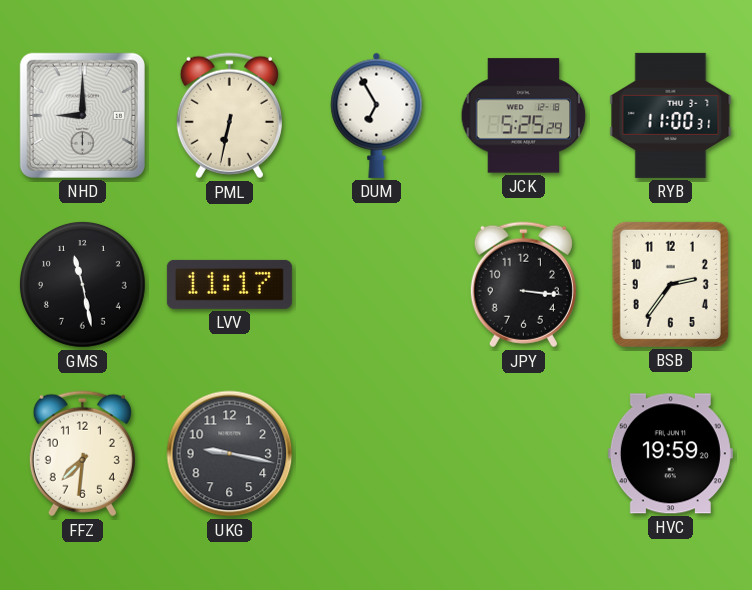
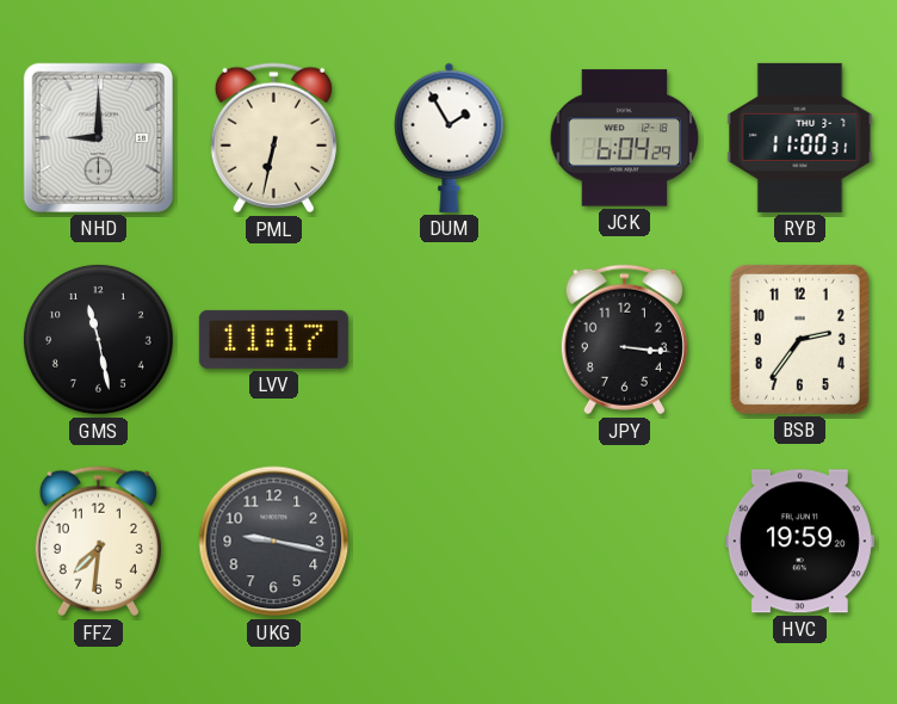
DUM: 6:55 -> 1:55 (450, 137)
JCK: 5:25 -> 6:04 (625, 138)
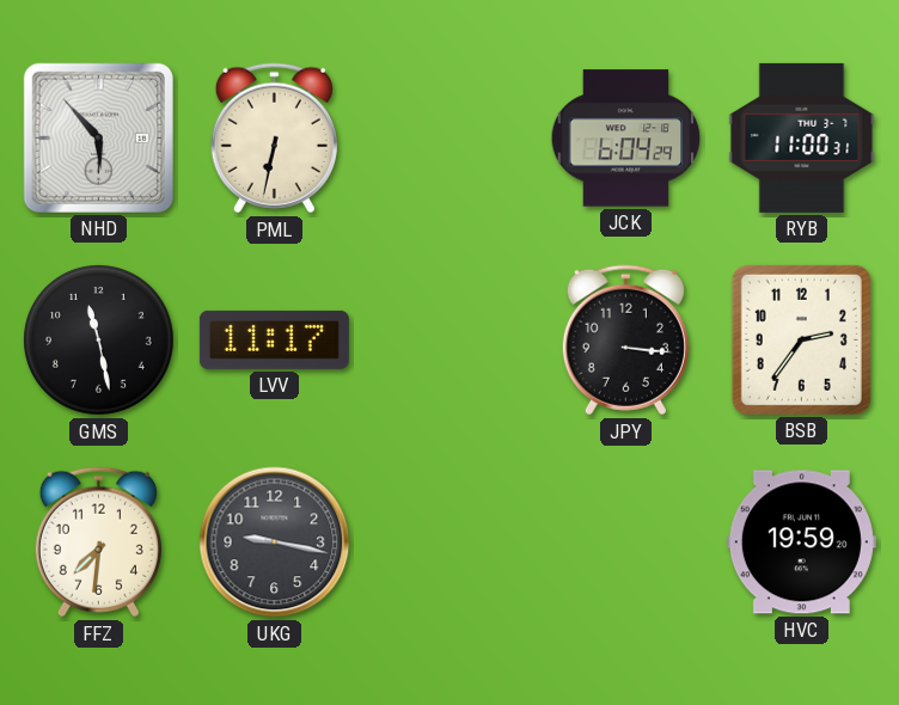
NHD: 9:00 -> 5:53 (98, 137)
DUM: 1:55 -> none (450, 137)
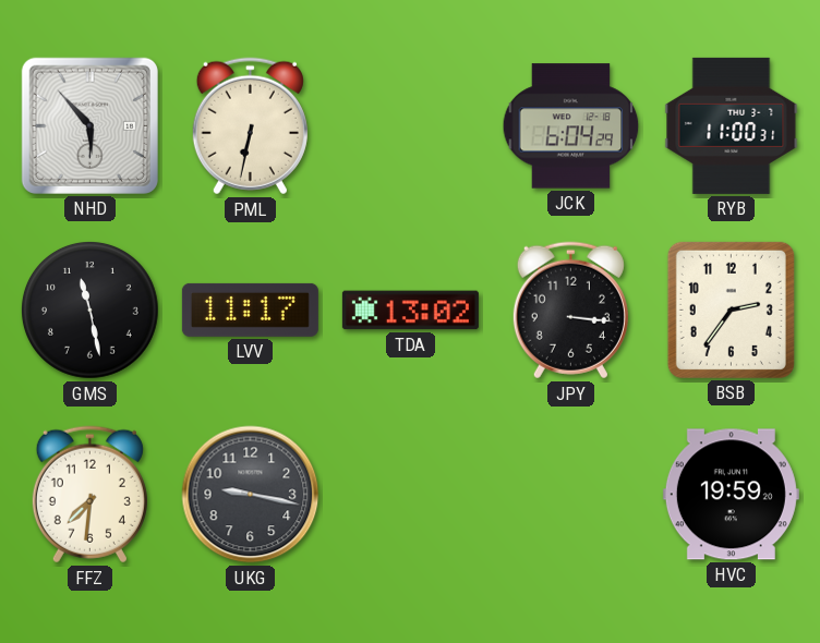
TDA: none -> 13:02 (410, 311)
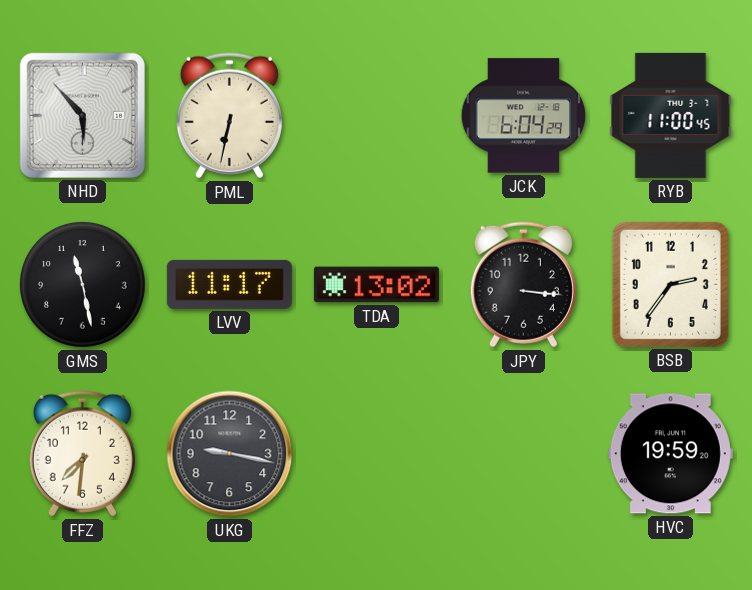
RYB: 11:00:31 -> 11:00:45 (671, 115)
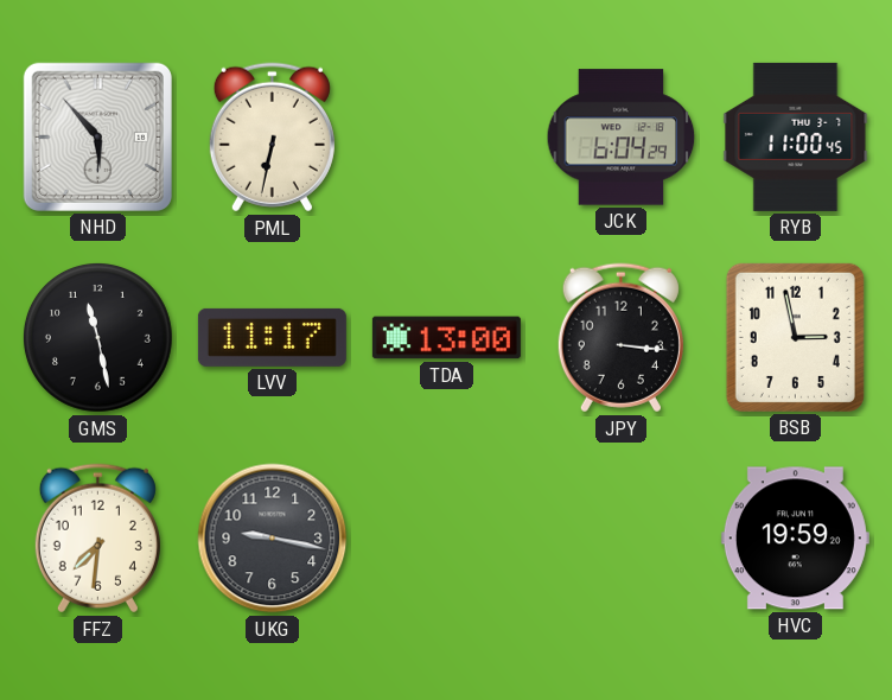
TDA: 13:02 -> 13:00 (446, 338)
BSB: 2:36 -> 2:58 (795, 337)
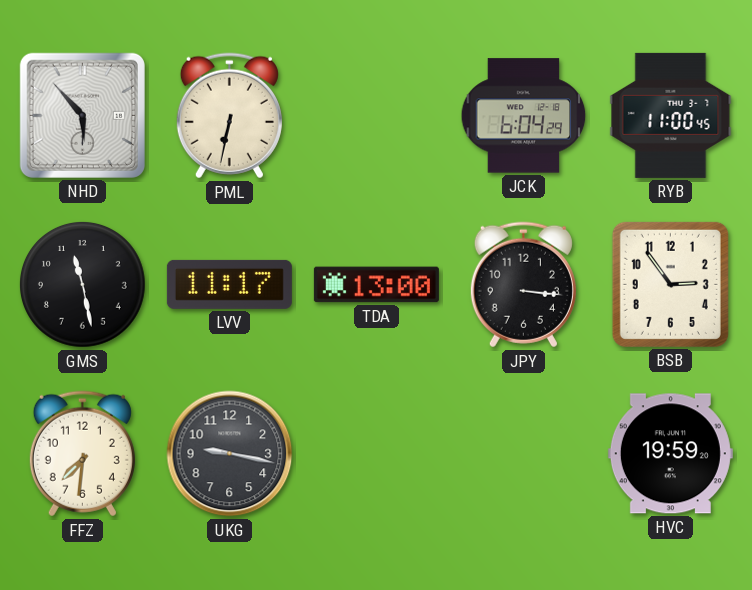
BSB: 2:58 -> 2:54 (670, 284)
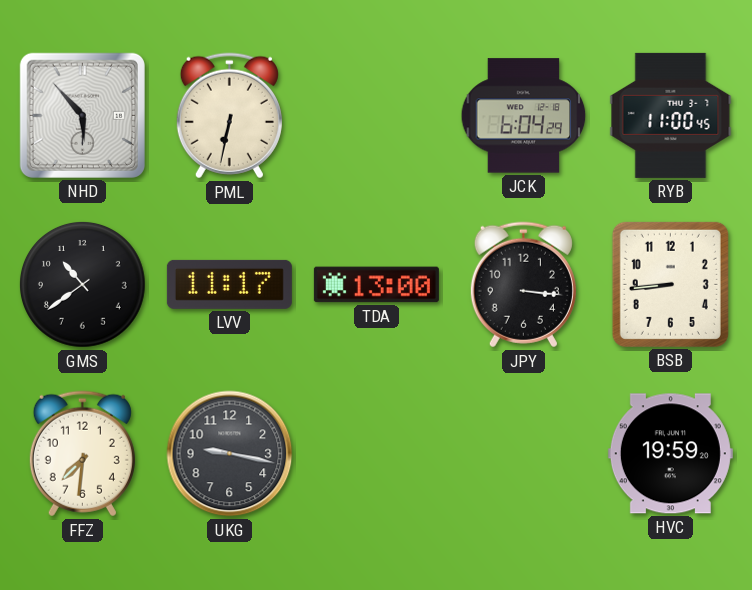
GMS: 11:28 -> 10:39 (83, 285)
BSB: 2:54 -> 8:44 (670, 284)
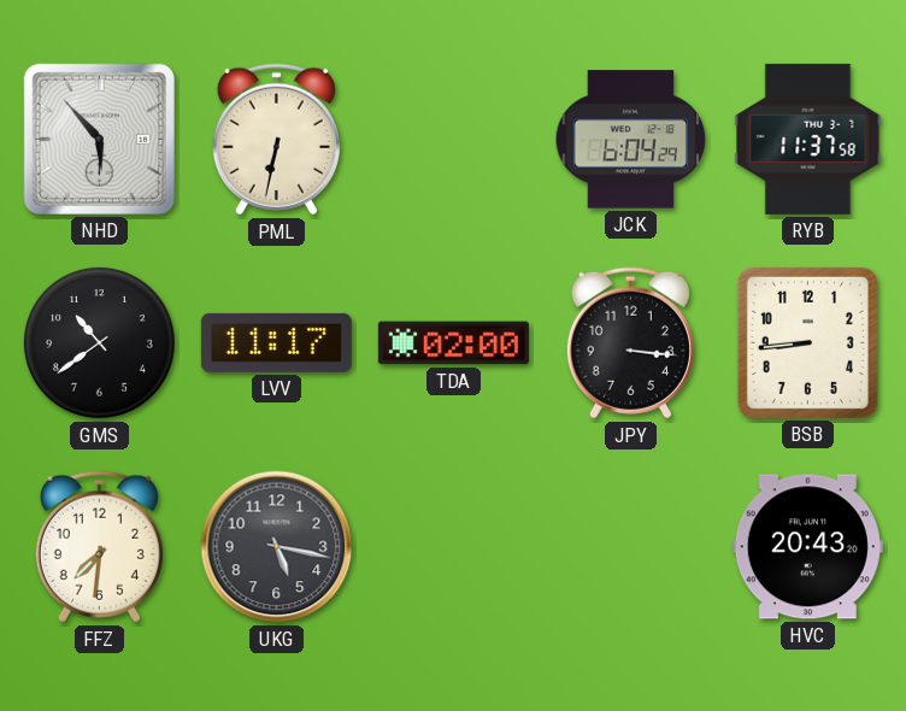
RYB: 11:00 -> 11:37 (808, 139)
TDA: 13:00 -> 02:00 (453, 343)
UKG: 9:17 -> 5:17 (277, 547)
HVC: 19:59 -> 20:43 (807, 547)
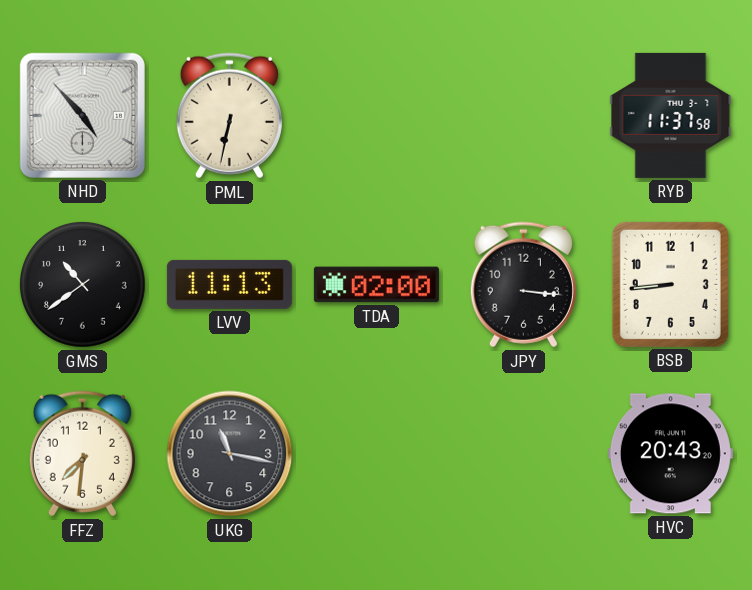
NHD: 5:53 -> 4:53 (82, 115)
JCK: 6:04 -> none (631, 140)
LVV: 11:17 -> 11:13 (229, 284)
UKG: 5:17 -> 11:17 (230, 454)
